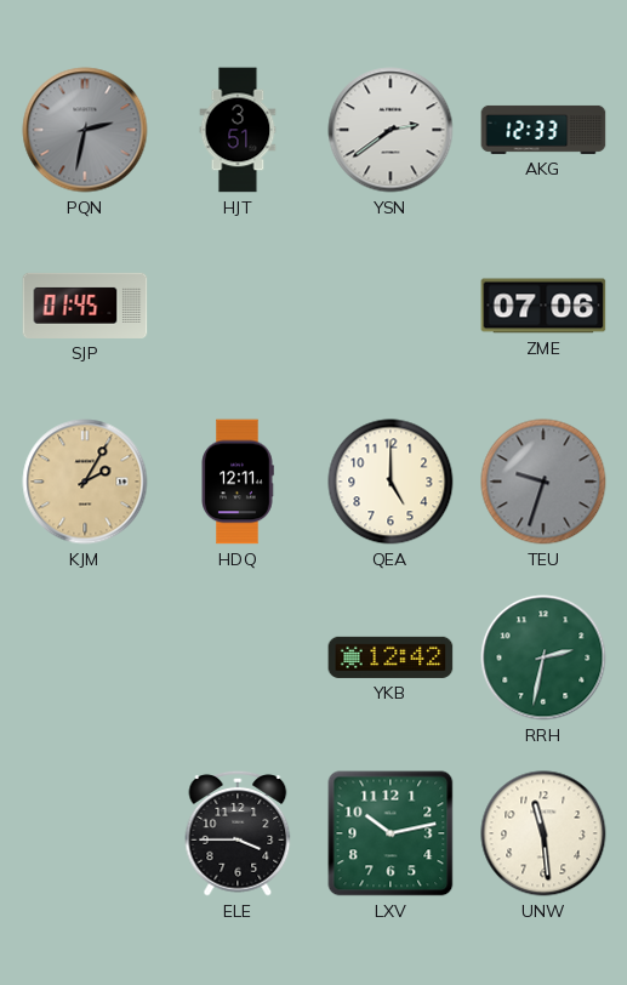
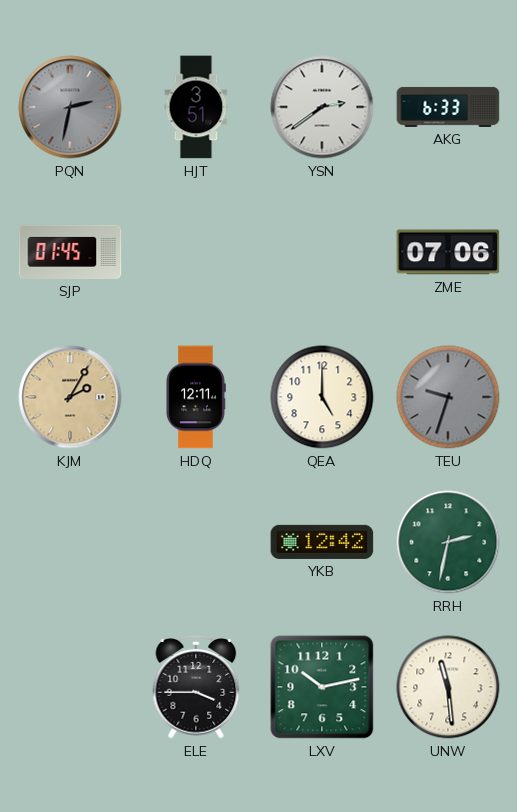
AKG: 12:33 -> 6:33 (448, 107)
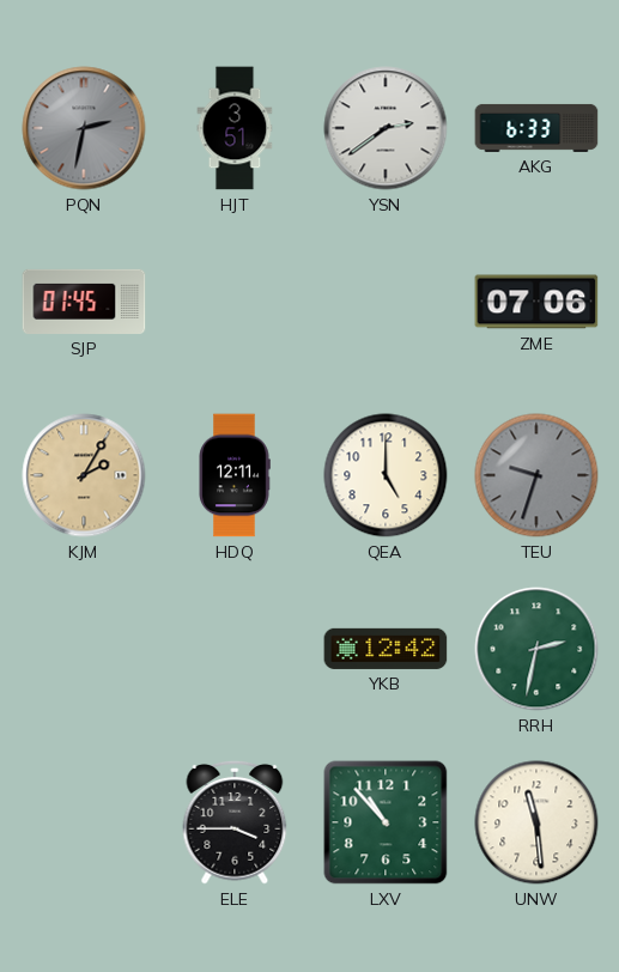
LXV: 10:13 -> 10:53 (386, 822)
